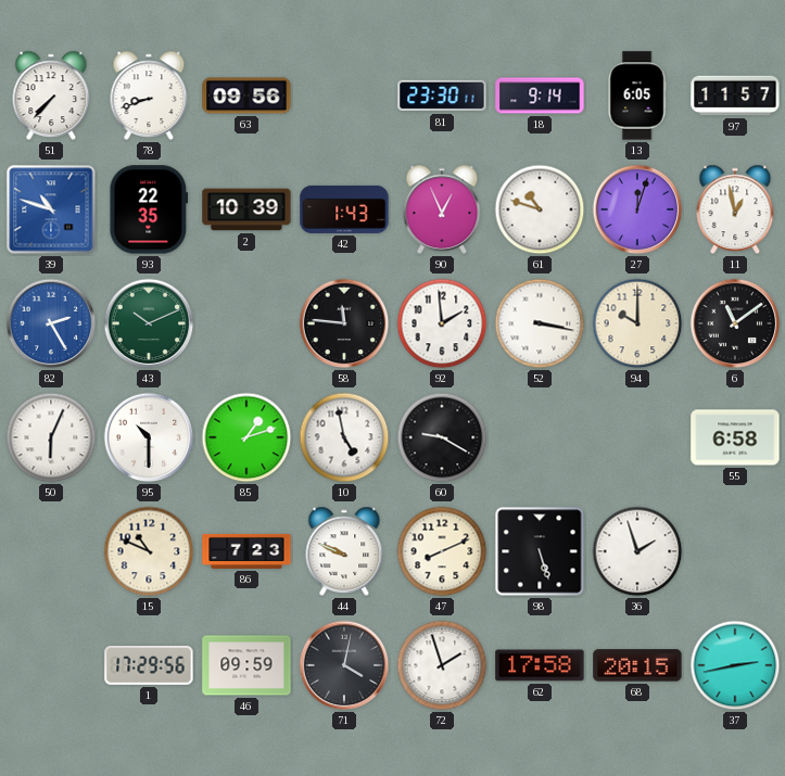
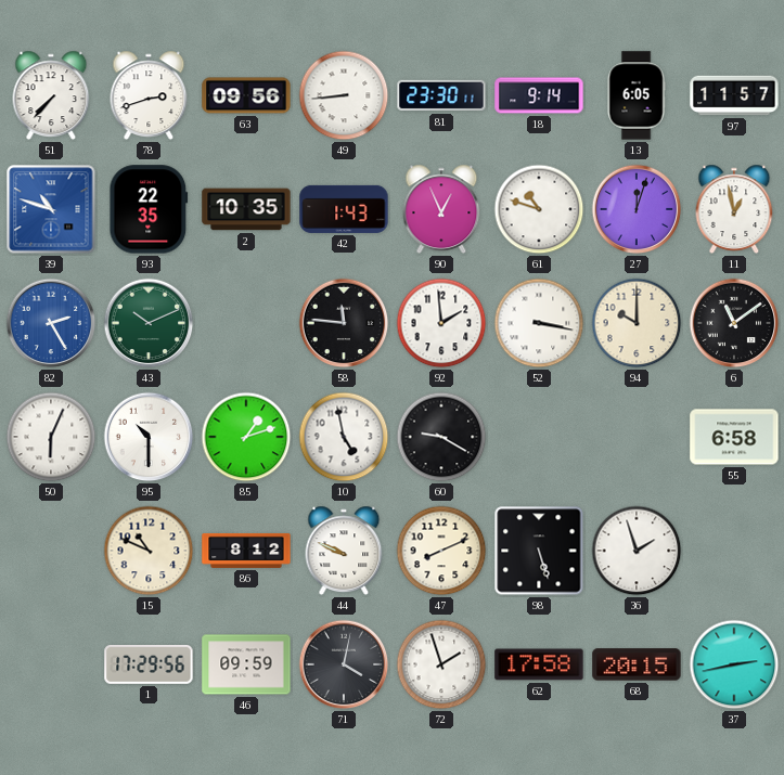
78: 8:42 -> 2:42 (149, 95)
49: none -> 8:44 (344, 95)
2: 10:39 -> 10:35 (246, 209)
86: 7:23 -> 8:12 (246, 551)
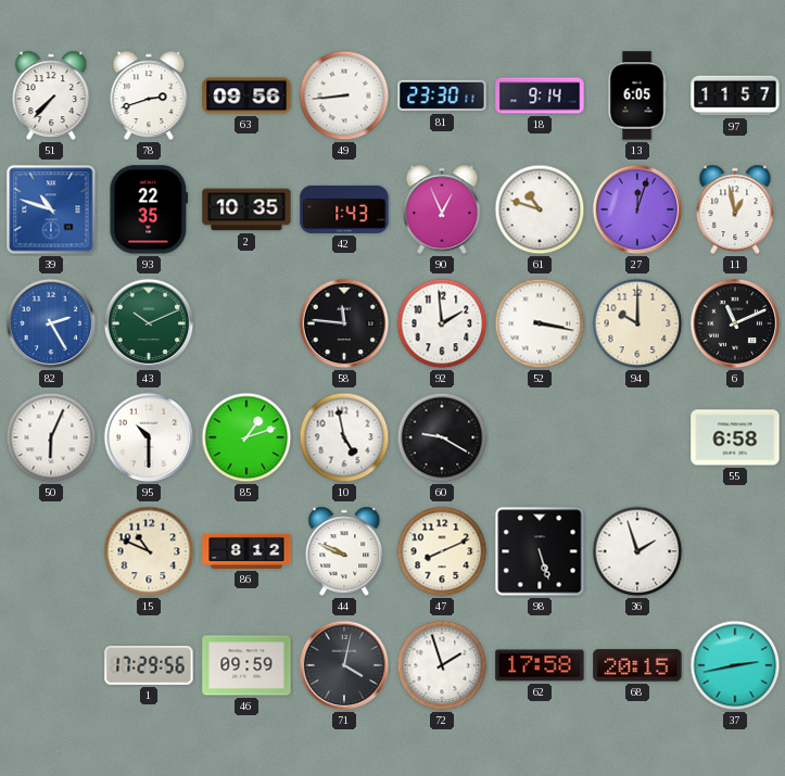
6: 11:09 -> 11:11 (735, 323)
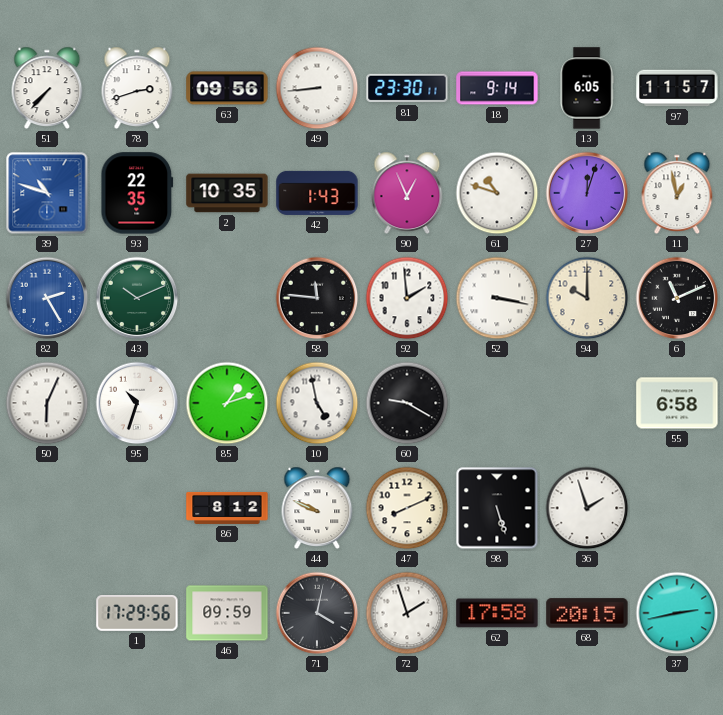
95: 10:30 -> 10:33 (137, 403)
15: 10:49 -> none (149, 551)
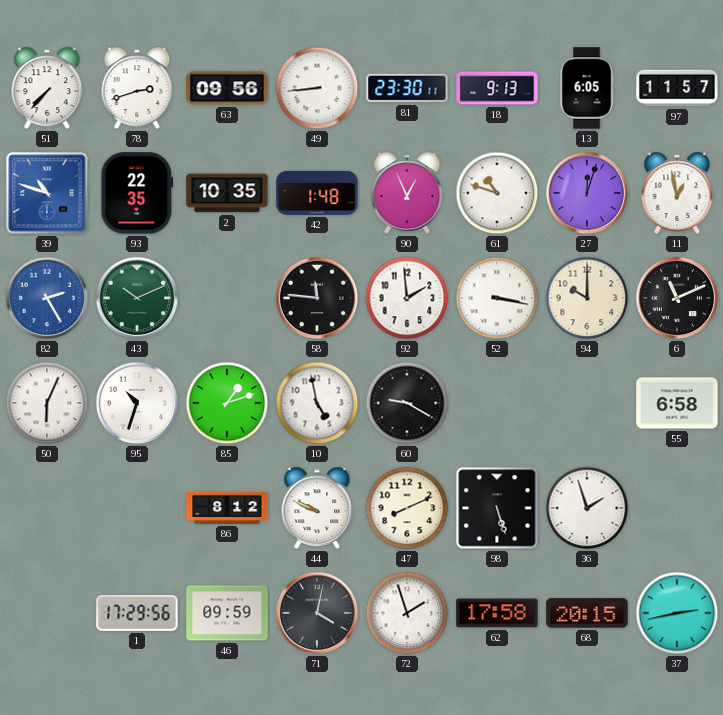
18: 9:14 -> 9:13 (497, 88)
42: 1:43 -> 1:48 (317, 193)
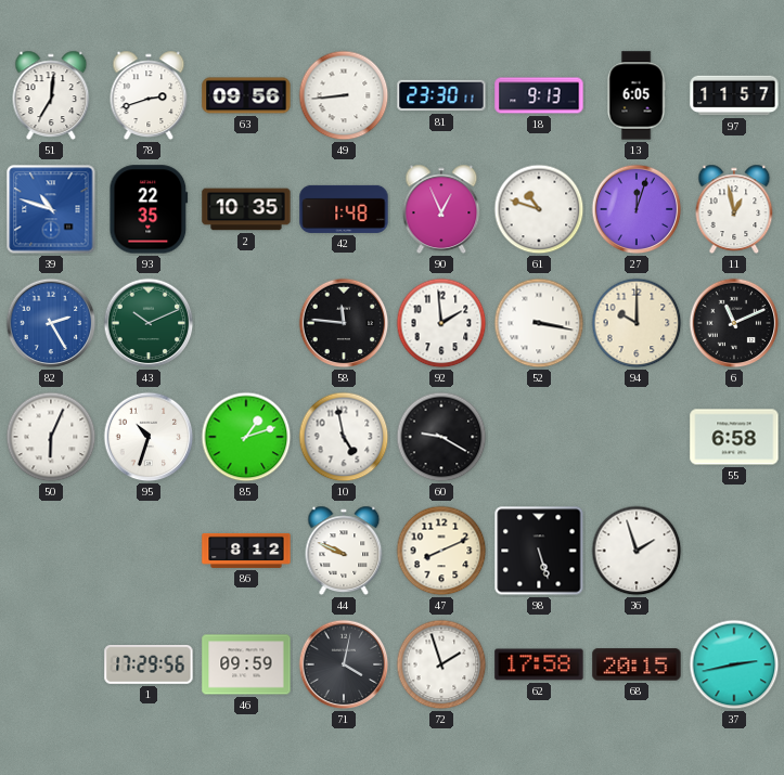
51: 7:37 -> 7:01 (51, 95)
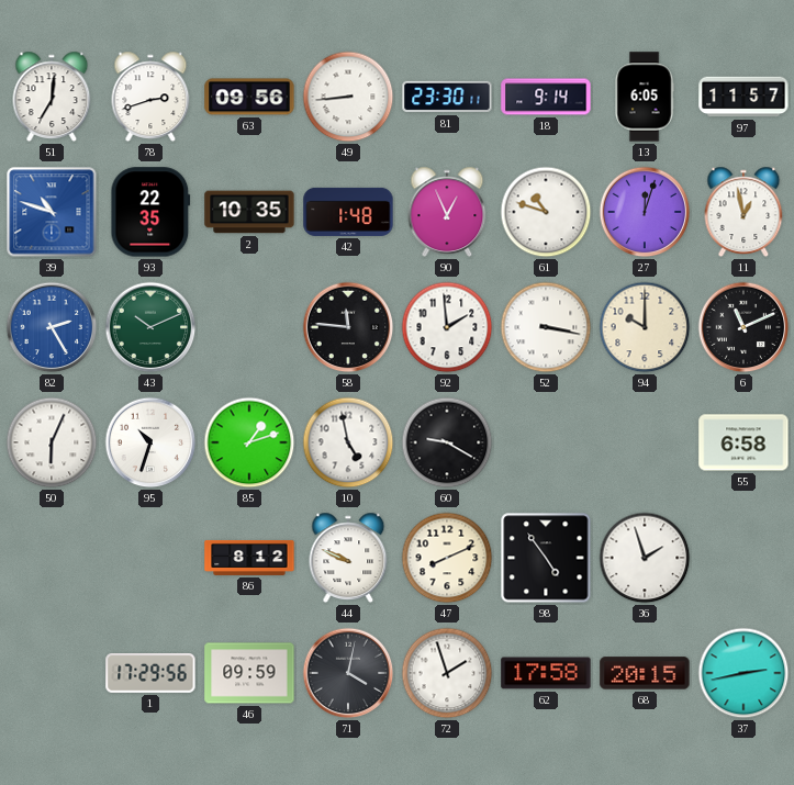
18: 9:13 -> 9:14 (546, 97)
98: 5:27 -> 4:54 (546, 558)
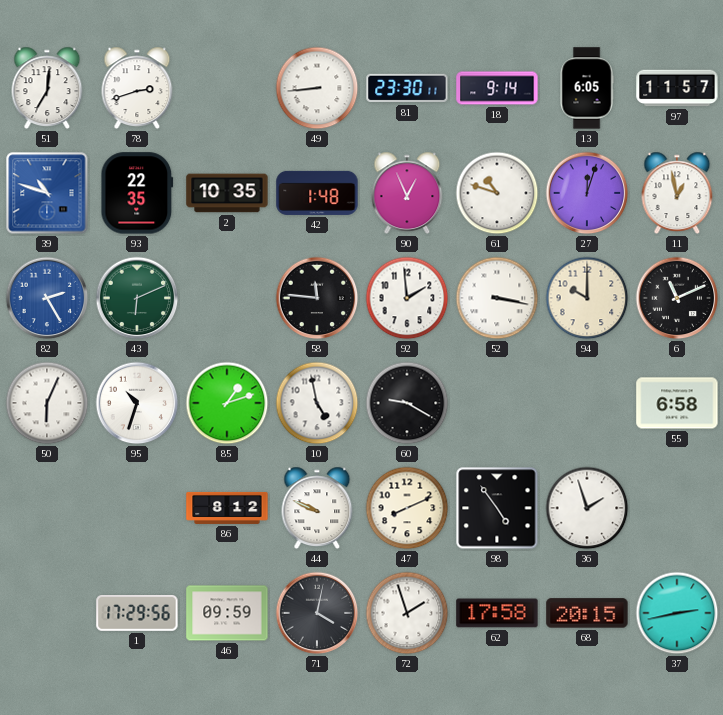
63: 09:56 -> none (249, 97)
43: 10:11 -> 6:11 (137, 298)
